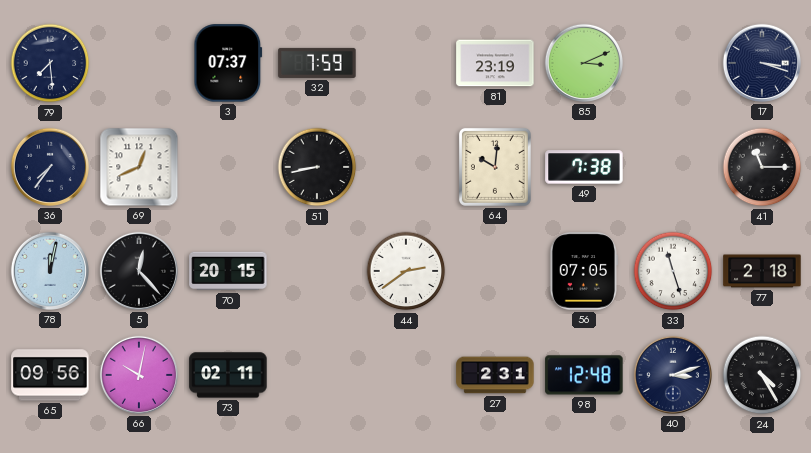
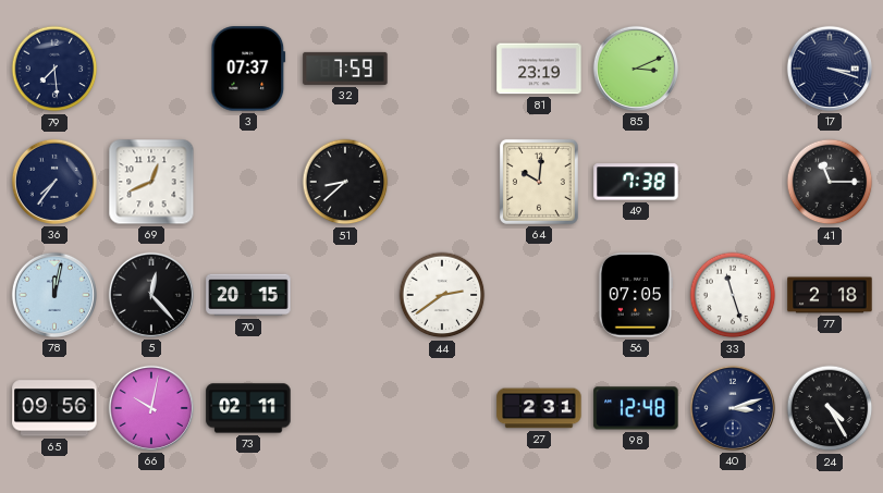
51: 8:43 -> 8:38 (345, 182)
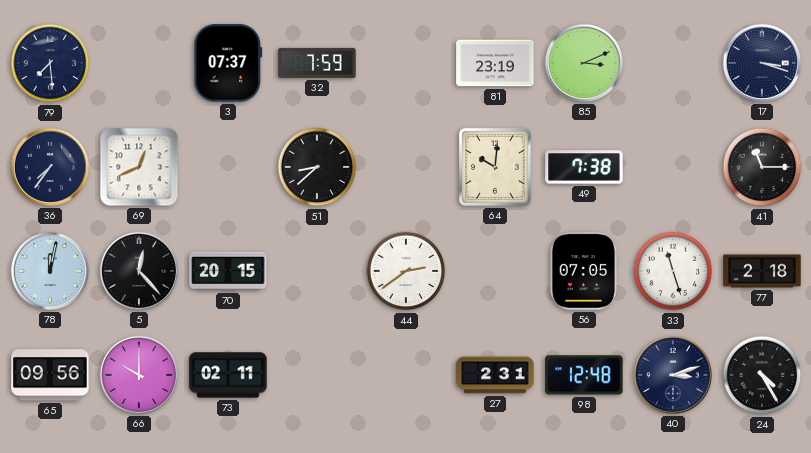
66: 10:02 -> 10:00 (139, 375)
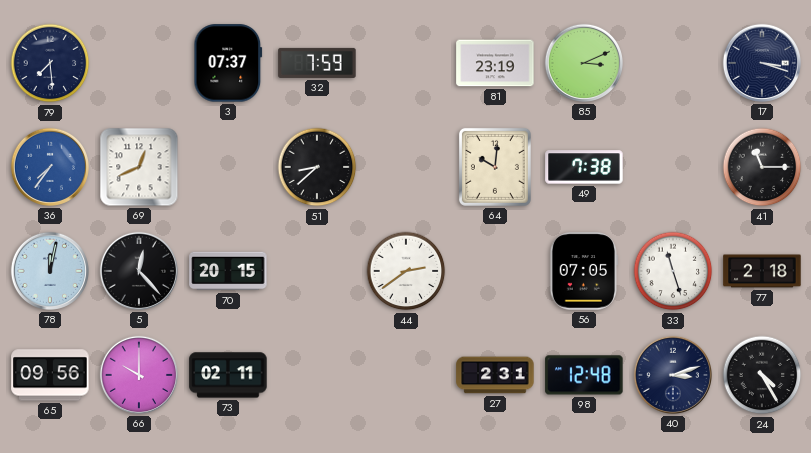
36 dial: navy -> blue (50, 167)
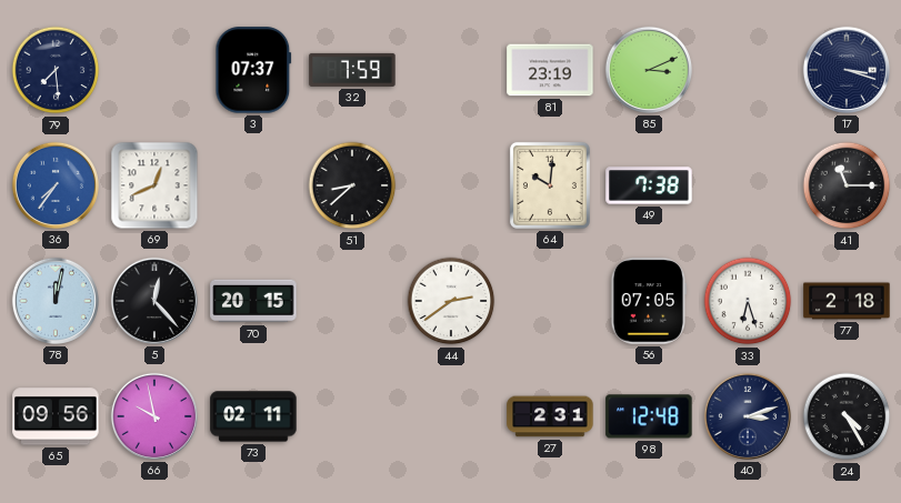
33: 11:27 -> 6:27 (748, 301)
66: 10:00 -> 9:58 (154, 416)
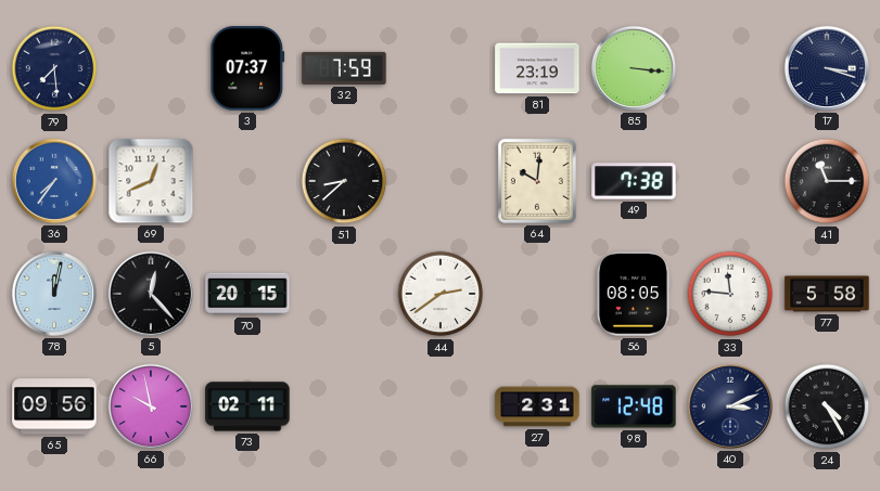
85: 3:11 -> 3:16 (634, 68)
56: 07:05 -> 08:05 (633, 294)
33: 6:27 -> 11:46 (730, 294)
77: 2:18 -> 5:58 (827, 294)
40: 3:12 -> 3:11 (730, 406)
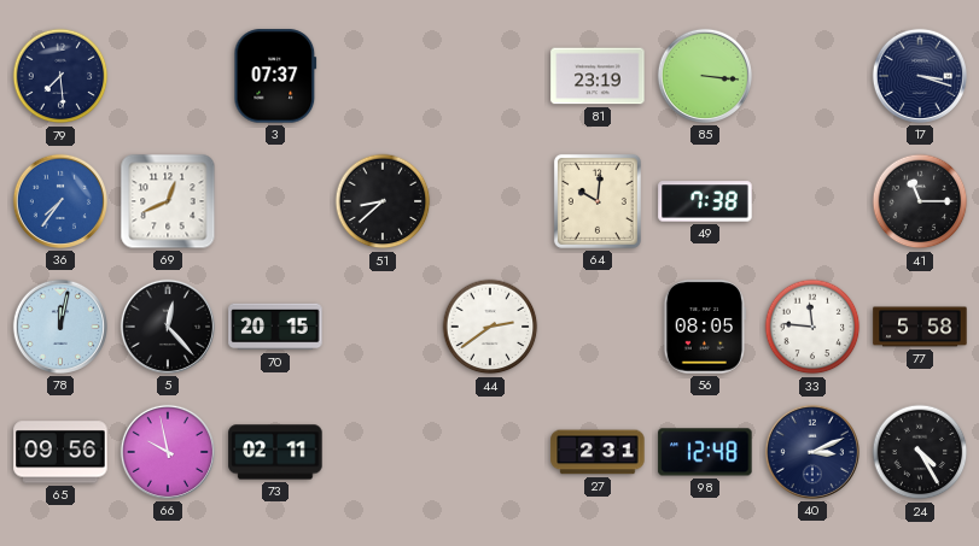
32: 7:59 -> none (344, 68)
